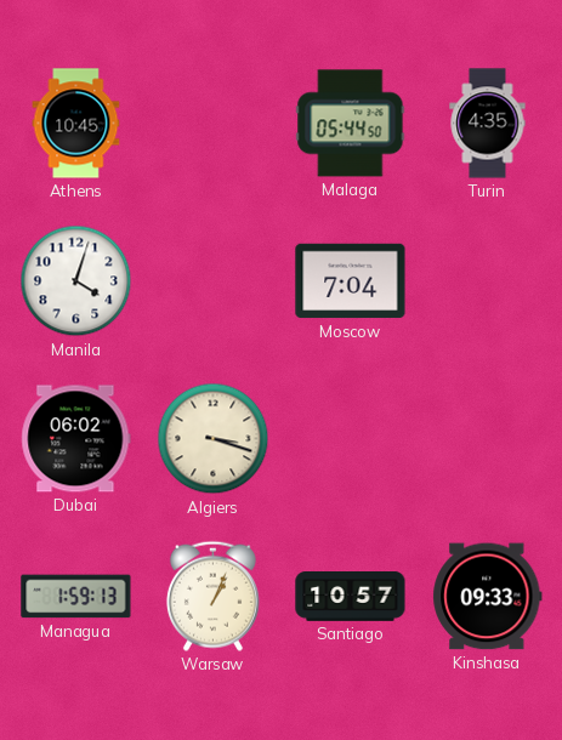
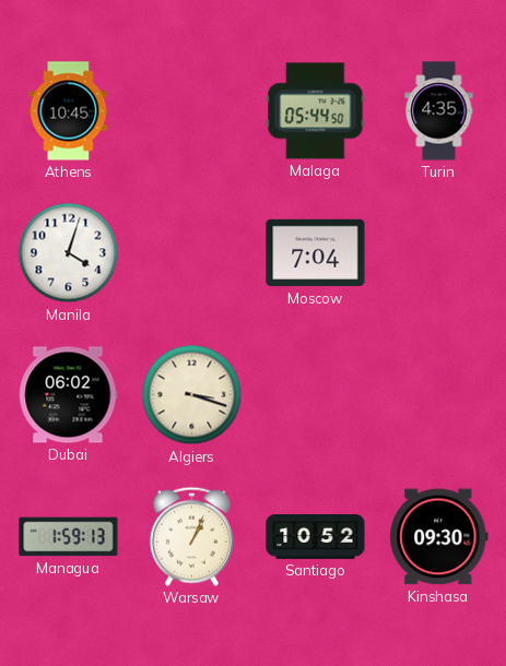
Santiago: 10:57 -> 10:52 (316, 537)
Kinshasa: 09:33 -> 09:30 (439, 537)
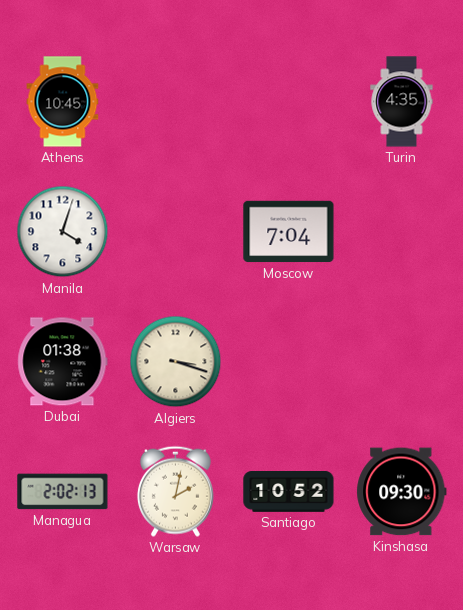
Malaga: 05:44 -> none (316, 111)
Dubai: 06:02 -> 01:38 (63, 362)
Managua: 1:59 -> 2:02 (63, 492)
Warsaw: 1:04 -> 2:02 (175, 491)
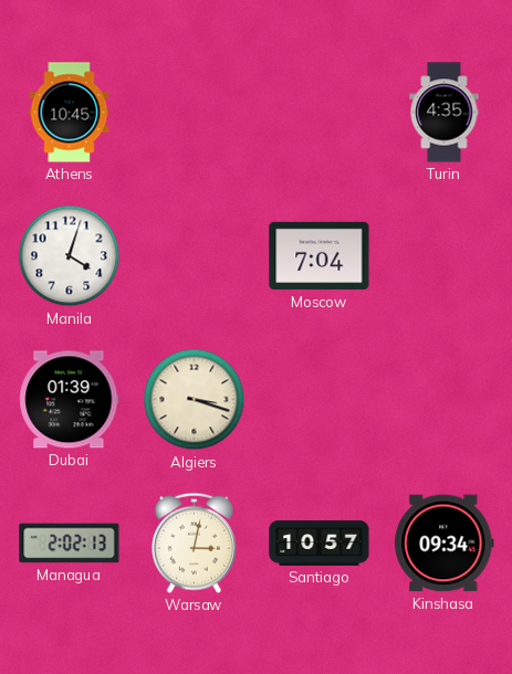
Dubai: 01:38 -> 01:39 (70, 400)
Warsaw: 2:02 -> 3:02 (194, 543)
Santiago: 10:52 -> 10:57 (320, 544)
Kinshasa: 09:30 -> 09:34 (445, 544)
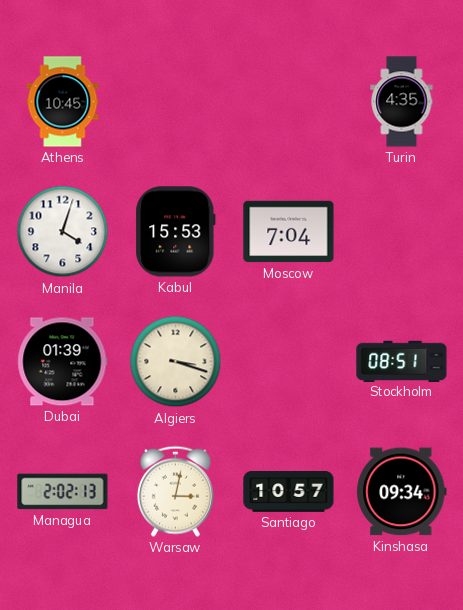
Kabul: none -> 15:53 (176, 232)
Stockholm: none -> 08:51 (402, 361)
